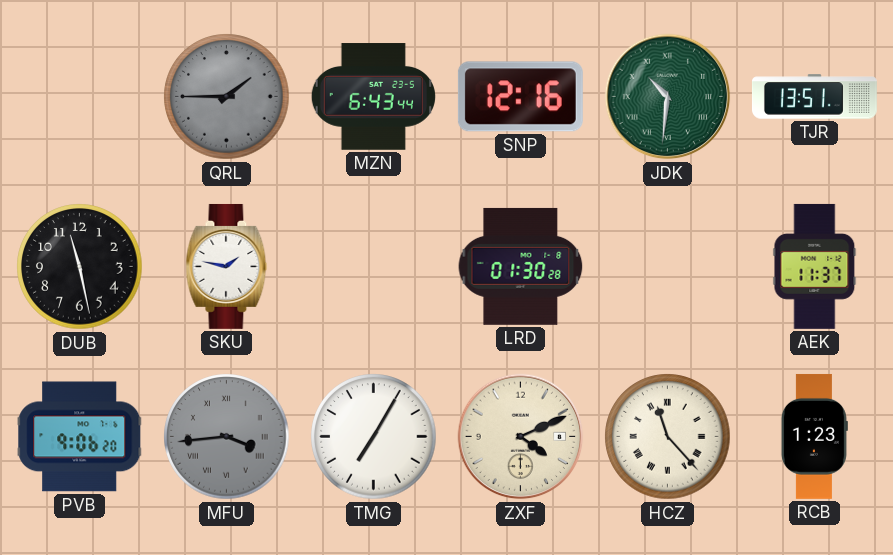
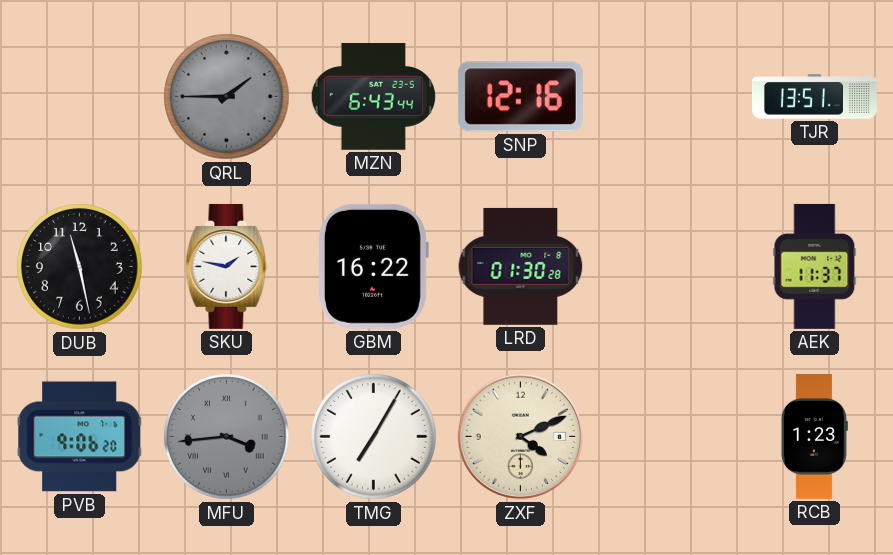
JDK: 10:31 -> none (668, 97)
GBM: none -> 16:22 (374, 266)
HCZ: 11:23 -> none (668, 437)
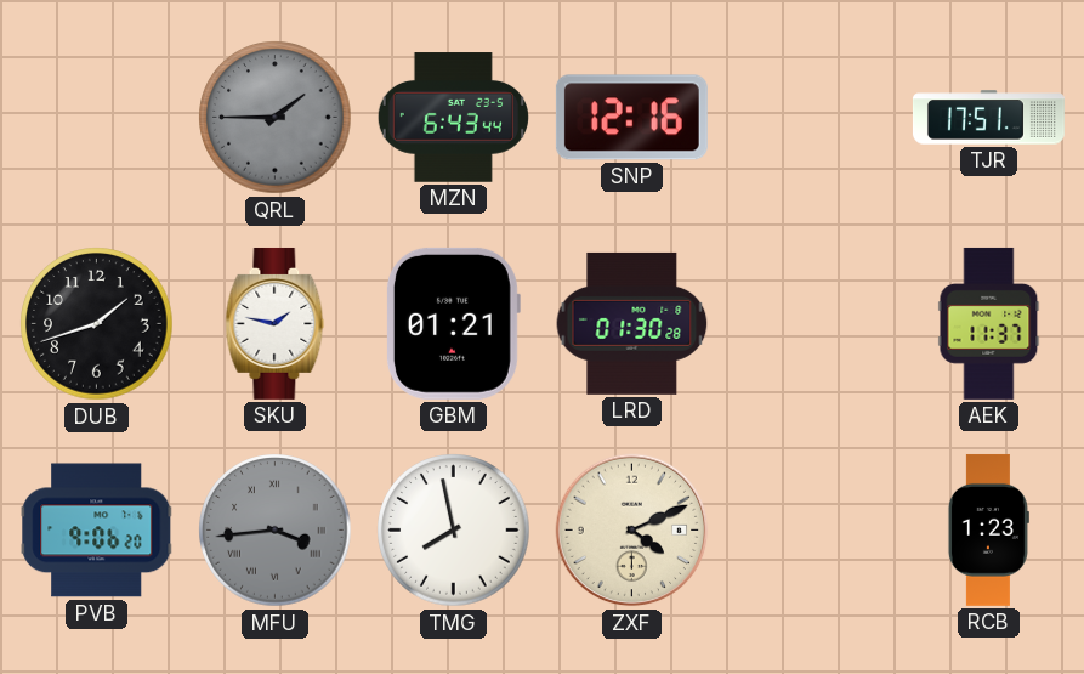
TJR: 13:51 -> 17:51 (988, 118)
DUB: 11:28 -> 1:42 (97, 324)
GBM: 16:22 -> 01:21 (454, 323)
TMG: 7:05 -> 7:58 (454, 531)
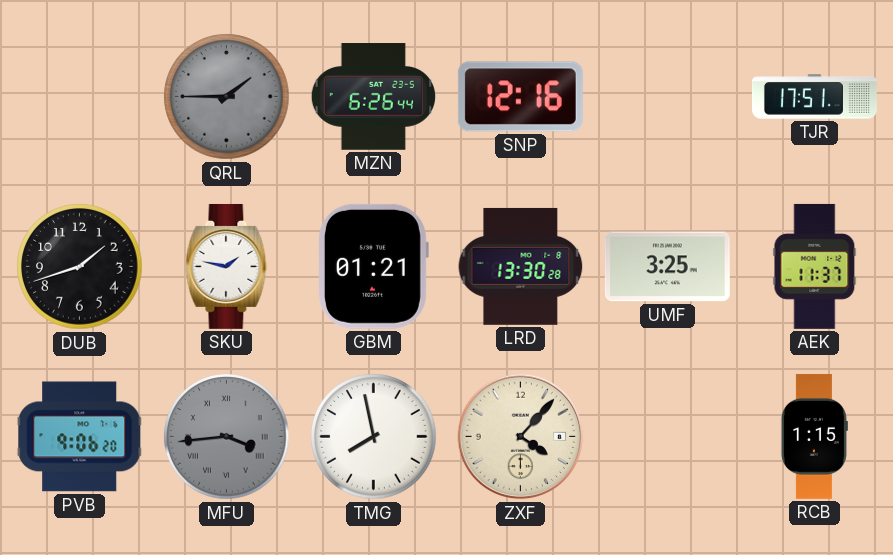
MZN: 6:43 -> 6:26 (373, 97)
LRD: 01:30 -> 13:30 (521, 266)
UMF: none -> 3:25 (667, 267)
ZXF: 4:11 -> 4:07 (521, 437)
RCB: 1:23 -> 1:15 (814, 436)
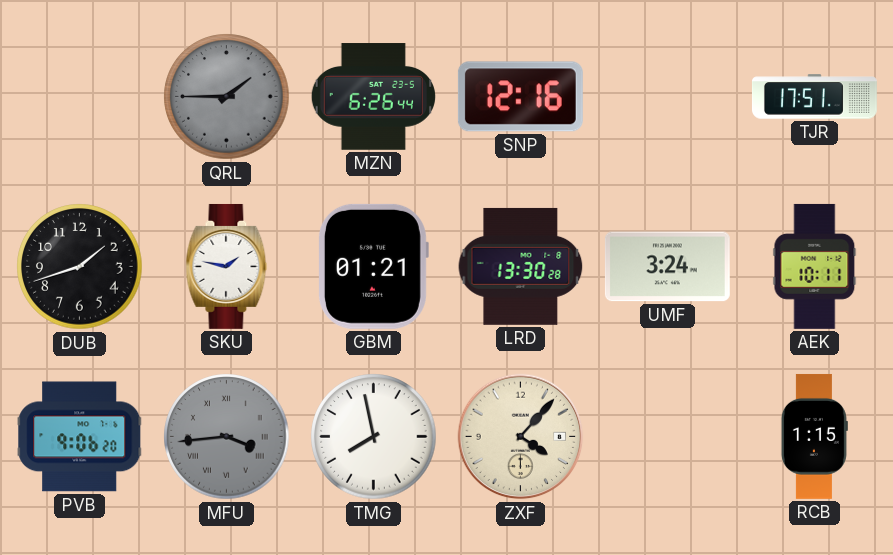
UMF: 3:25 -> 3:24 (667, 267)
AEK: 11:37 -> 10:11 (815, 266)
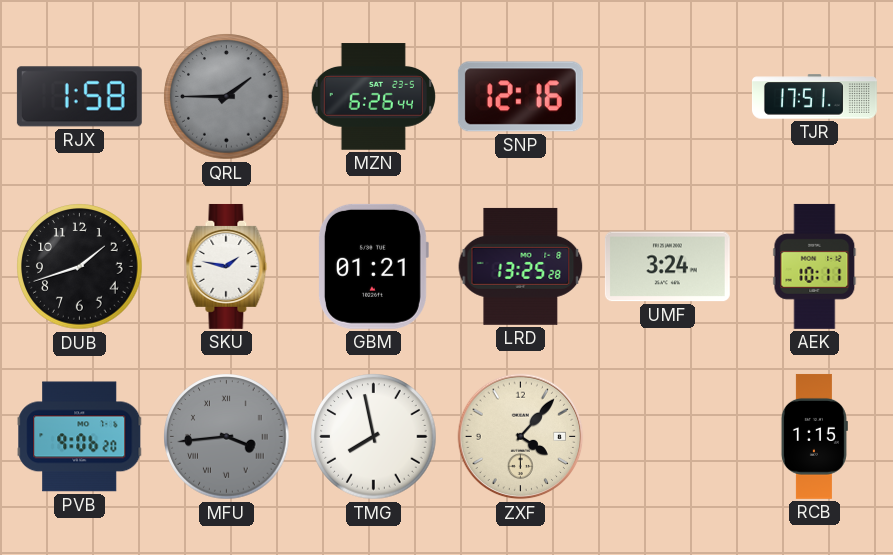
RJX: none -> 1:58 (79, 97)
LRD: 13:30 -> 13:25 (521, 266)
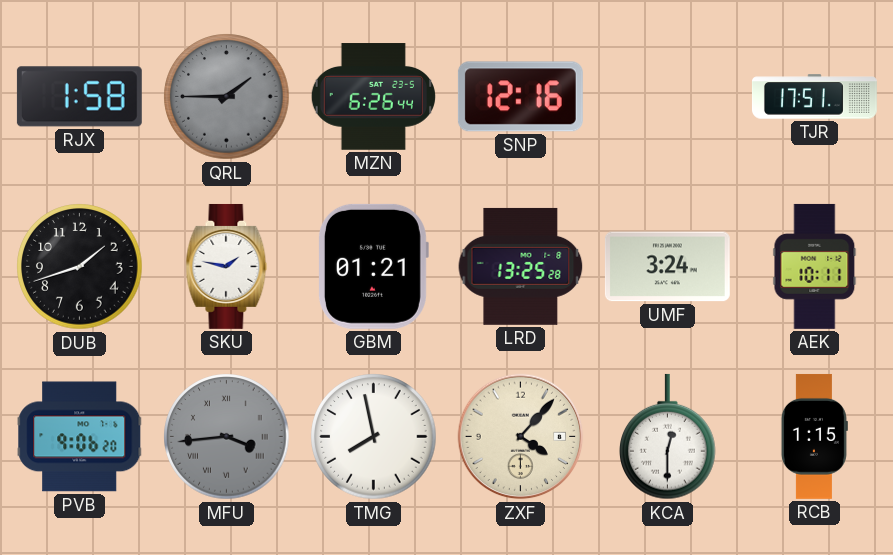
KCA: none -> 12:30 (668, 437)
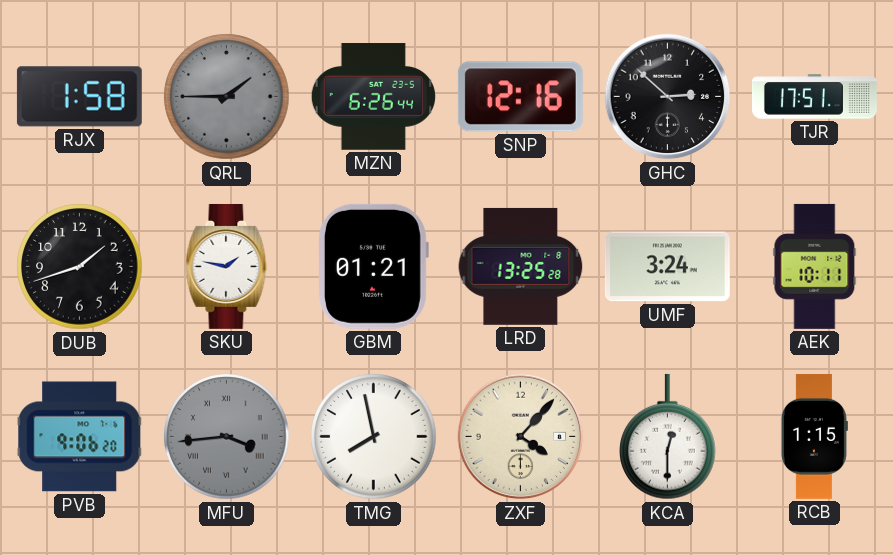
GHC: none -> 2:52 (668, 97)
